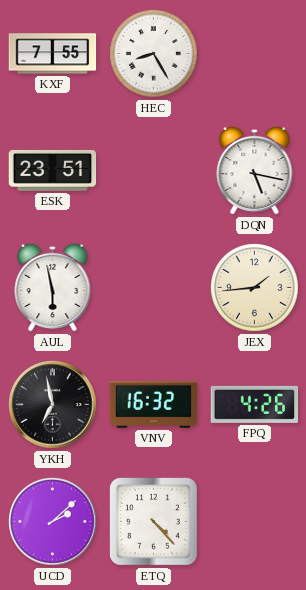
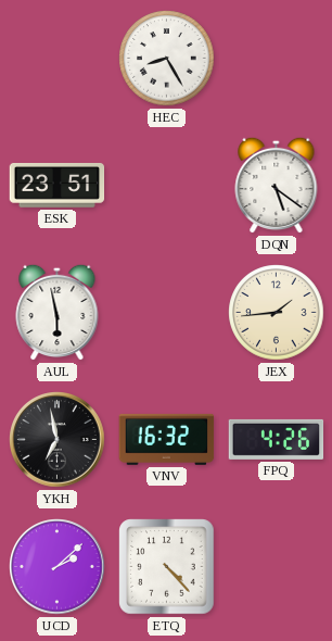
KXF: 7:55 -> none (53, 54)
DQN: 5:17 -> 5:21 (277, 185)
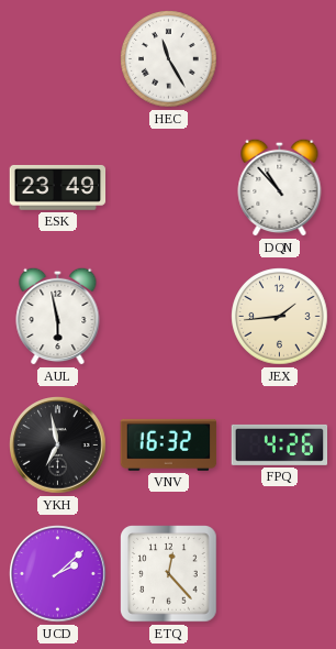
HEC: 8:25 -> 11:25 (169, 59)
ESK: 23:51 -> 23:49 (58, 187)
DQN: 5:21 -> 10:53 (280, 187)
ETQ: 4:23 -> 12:23 (169, 574)
